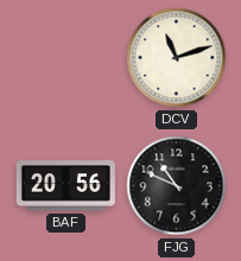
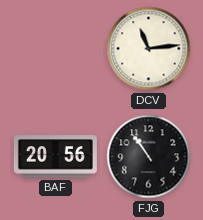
DCV: 11:12 -> 11:14 (149, 49)
FJG: 10:49 -> 10:54 (149, 157)
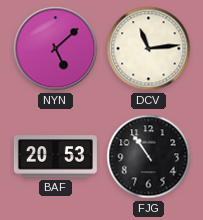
NYN: none -> 5:08 (56, 49)
BAF: 20:56 -> 20:53 (55, 157)
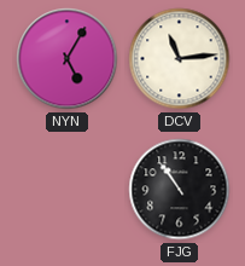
NYN: 5:08 -> 5:05 (68, 59)
BAF: 20:53 -> none (55, 157)
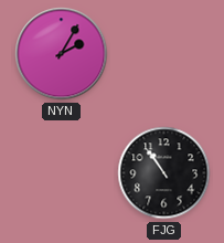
NYN: 5:05 -> 2:05 (62, 54)
DCV: 11:14 -> none (180, 59)
